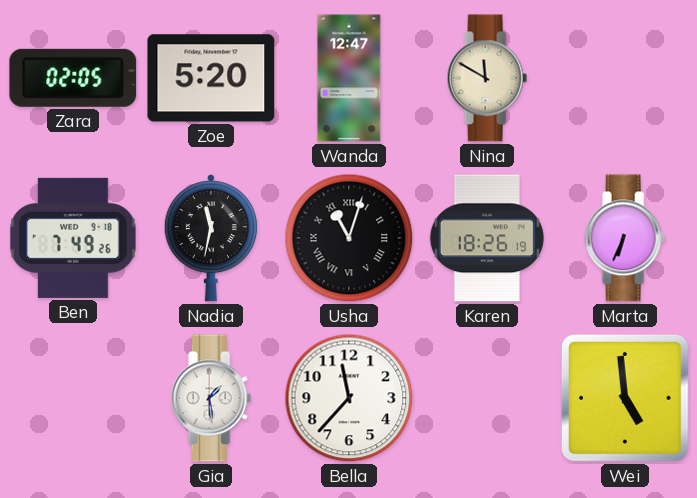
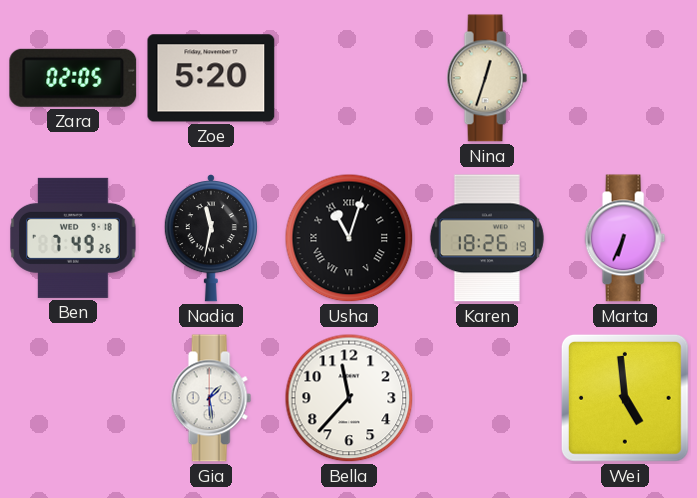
Wanda: 12:47 -> none (349, 78)
Nina: 11:50 -> 12:33 (487, 78)
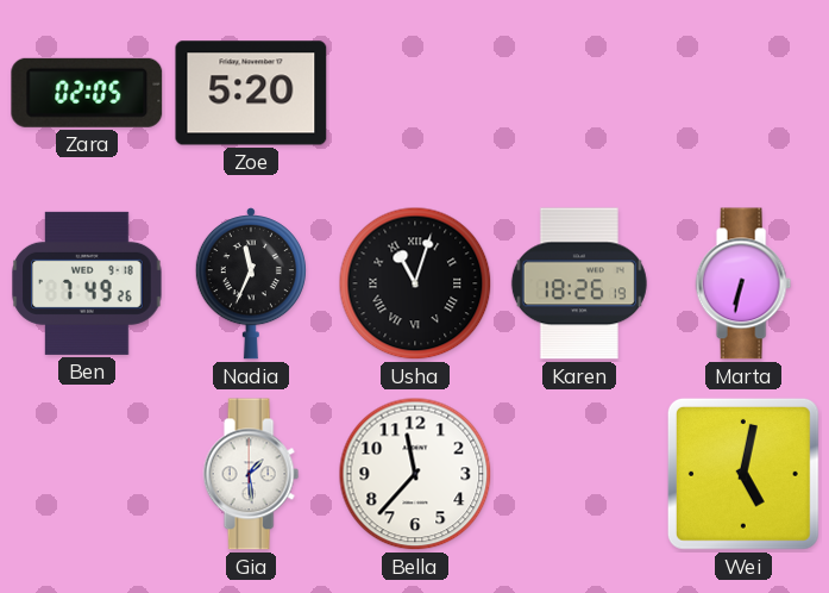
Nina: 12:33 -> none (487, 78)
Nadia: 11:32 -> 11:34 (251, 285)
Marta: 6:34 -> 6:32 (743, 283)
Wei: 4:59 -> 5:02 (743, 474)
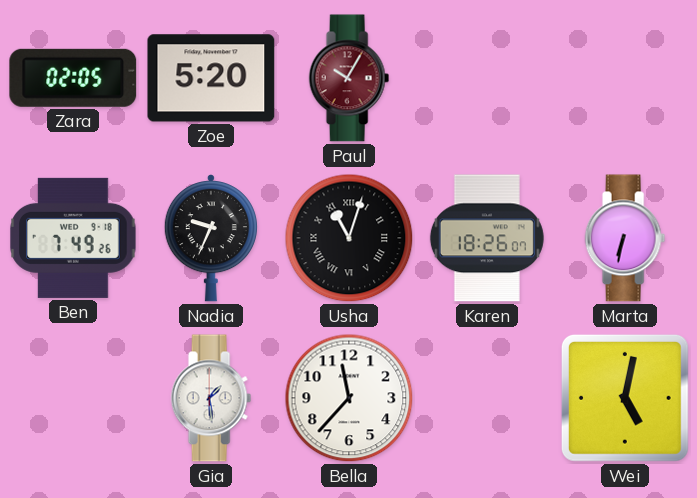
Paul: none -> 10:05 (349, 78)
Nadia: 11:34 -> 9:34 (211, 239)
Karen: 18:26:19 -> 18:26:07 (487, 238)
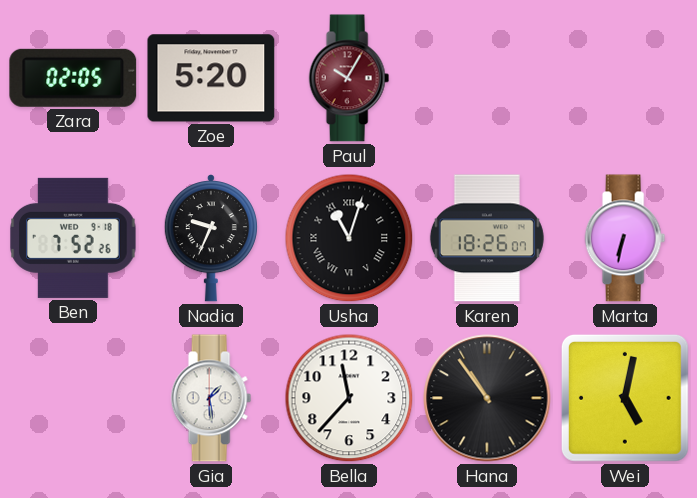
Ben: 7:49 -> 7:52 (73, 238)
Hana: none -> 10:54 (487, 398)
